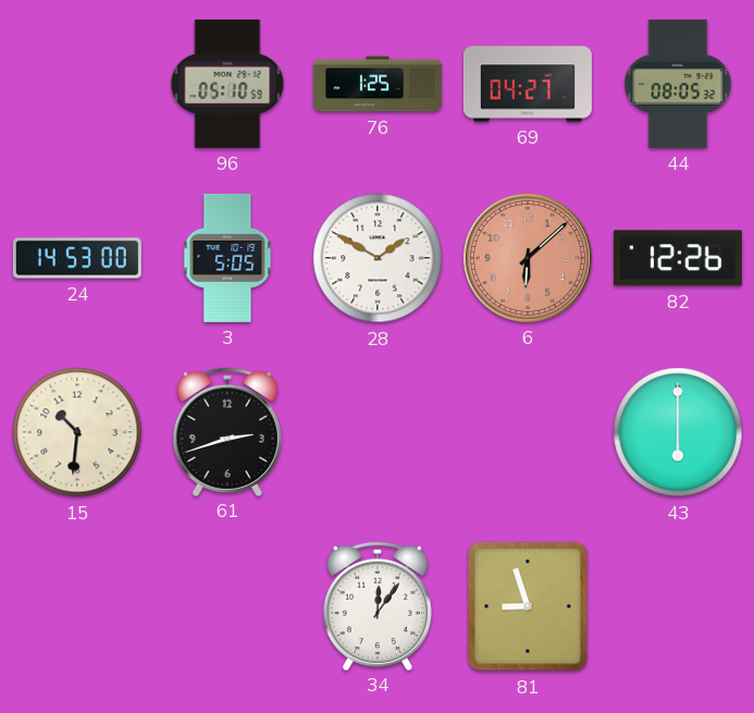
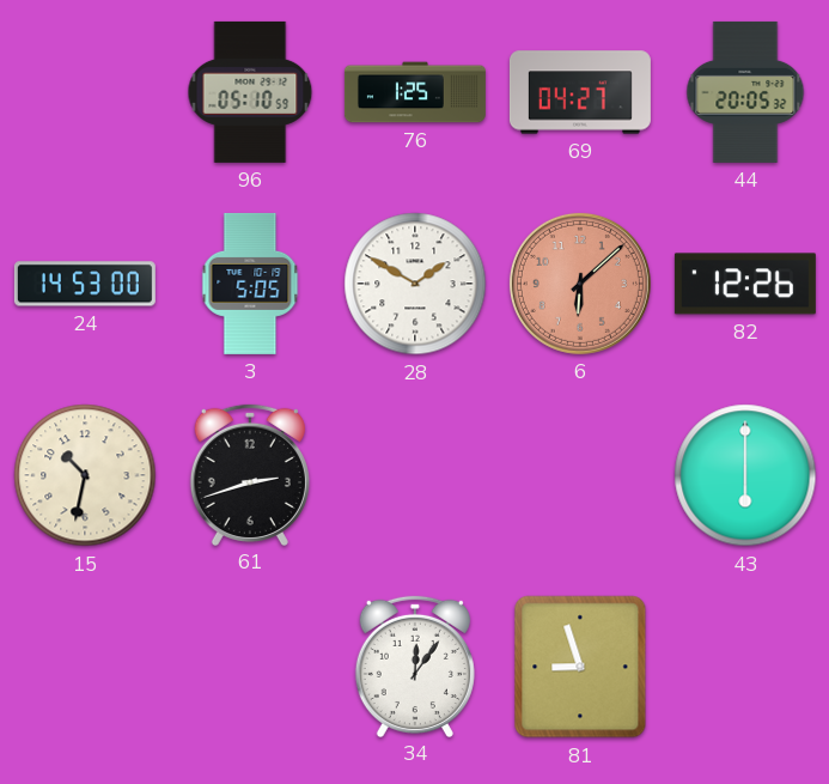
44: 08:05 -> 20:05 (745, 92)
15: 10:31 -> 10:32 (85, 475)
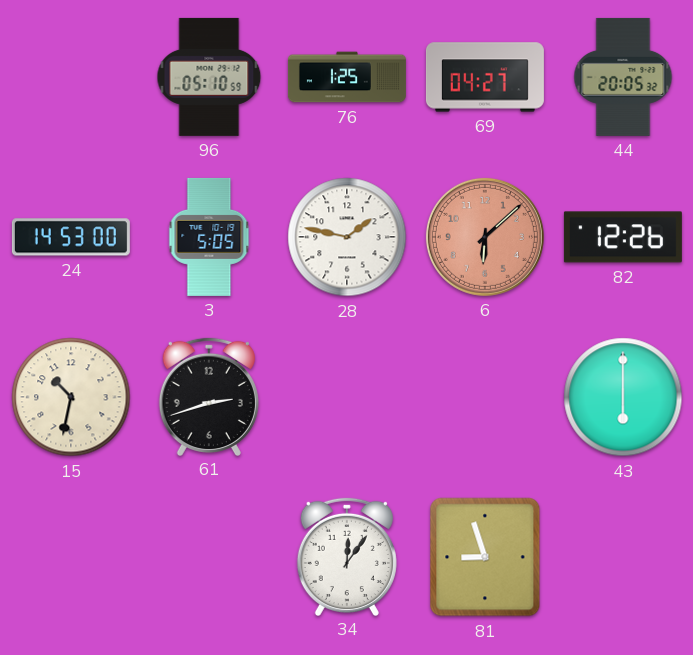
28: 1:50 -> 1:47 (347, 237)
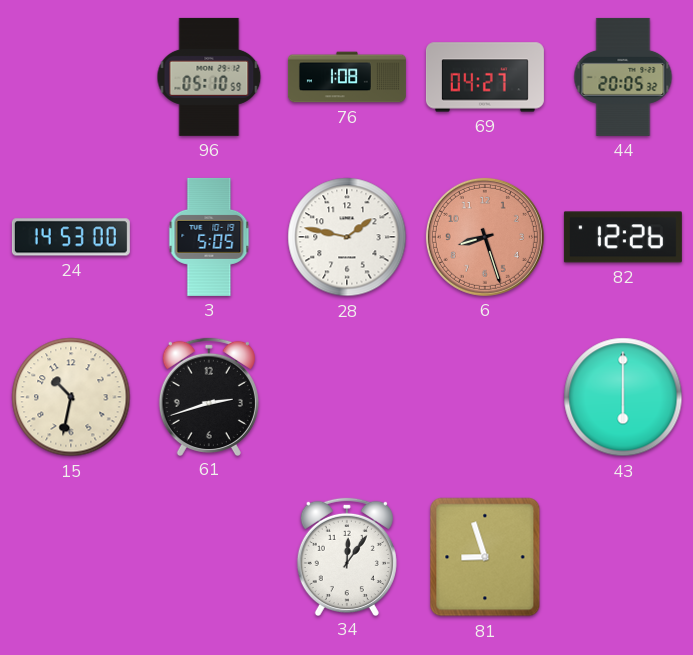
76: 1:25 -> 1:08 (347, 77)
6: 6:08 -> 8:27 (485, 237)
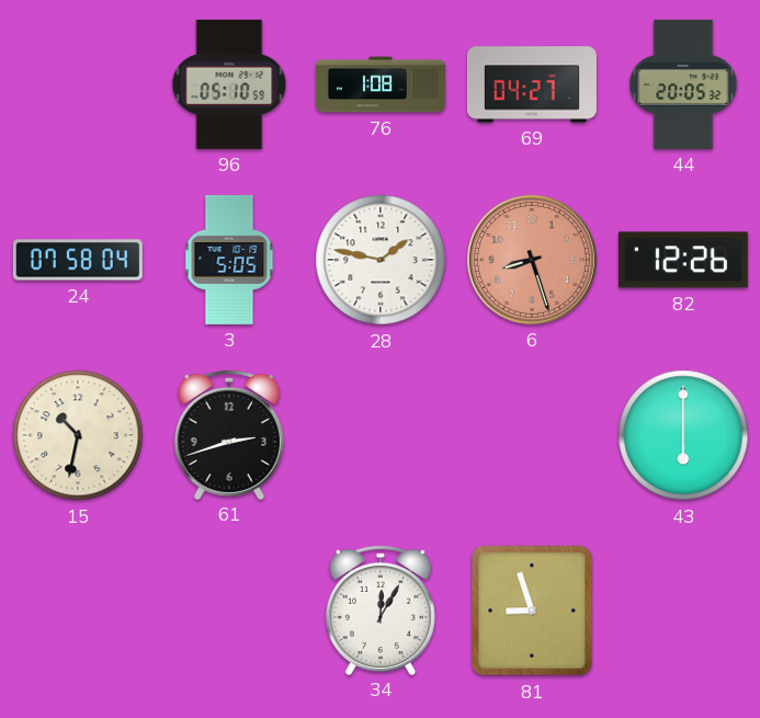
24: 14:53 -> 07:58 (78, 260)
34: 12:06 -> 12:05 (381, 609)
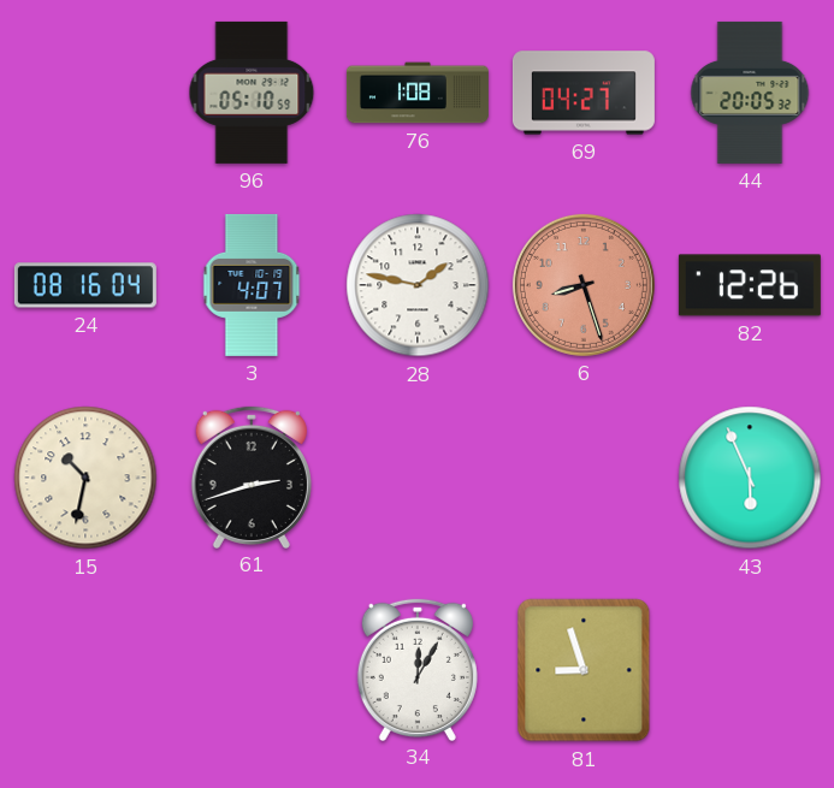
24: 07:58 -> 08:16 (85, 285)
3: 5:05 -> 4:07 (252, 285)
43: 6:00 -> 5:56 (750, 478)
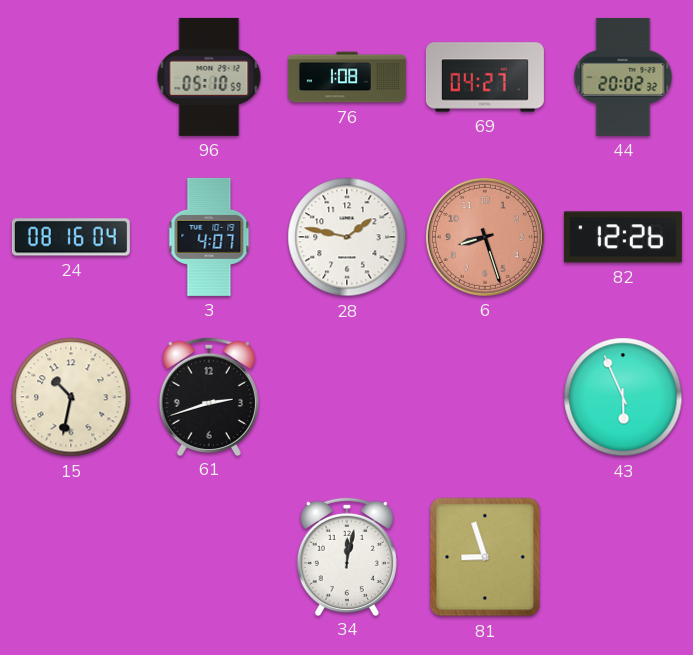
44: 20:05 -> 20:02 (623, 77)
34: 12:05 -> 12:02 (347, 556)
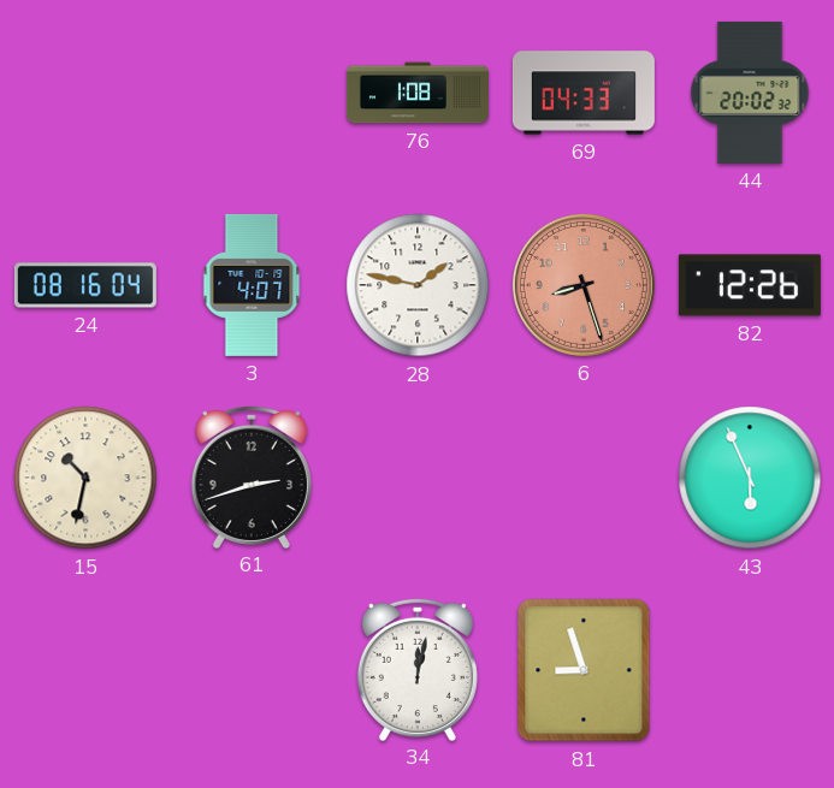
96: 05:10 -> none (209, 77)
69: 04:27 -> 04:33 (584, 93)
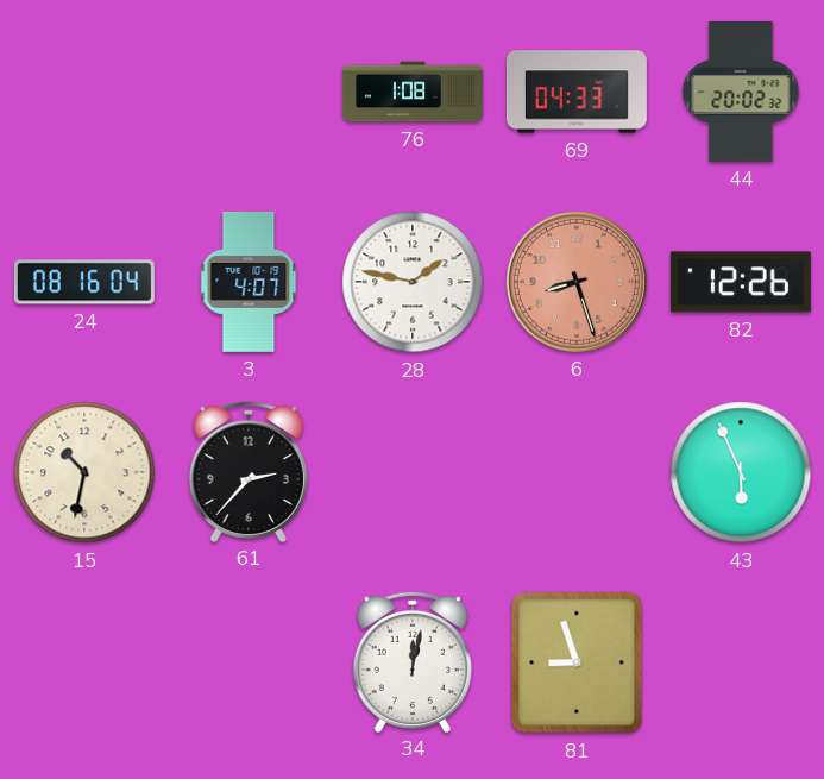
61: 2:42 -> 2:37 (249, 471)
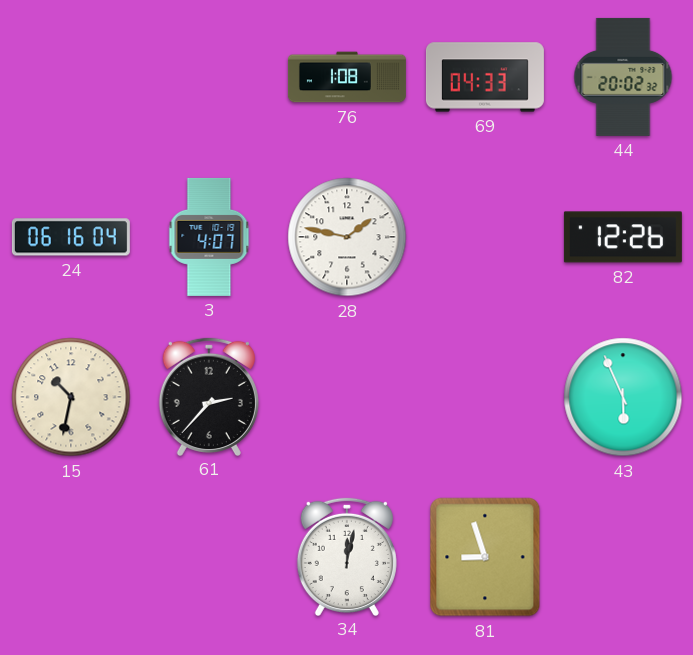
24: 08:16 -> 06:16 (71, 237)
6: 8:27 -> none (577, 282)
